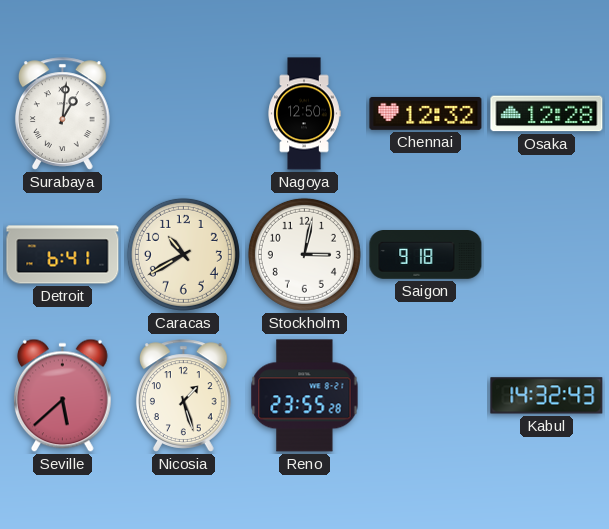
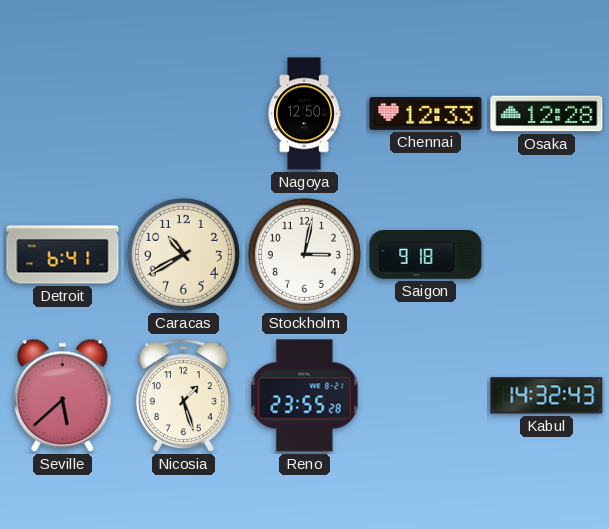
Surabaya: 1:01 -> none (62, 114)
Chennai: 12:32 -> 12:33 (426, 113)
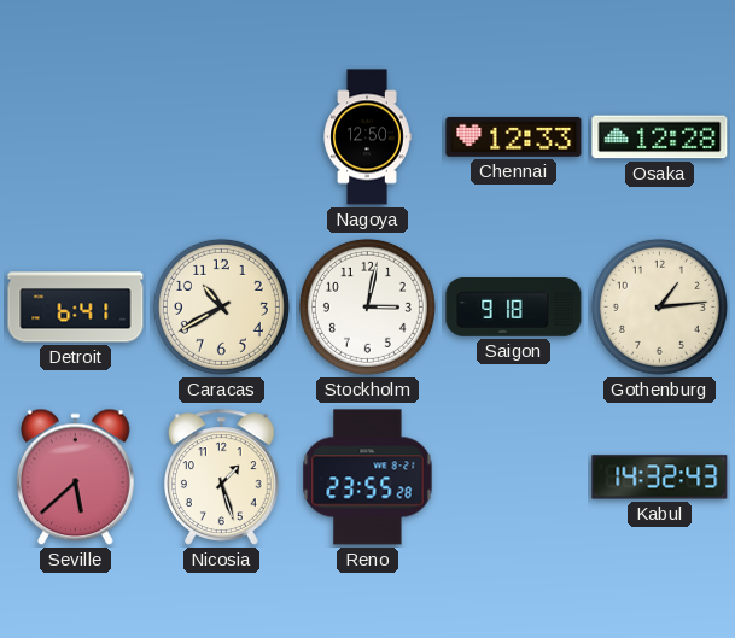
Gothenburg: none -> 1:14 (659, 306)
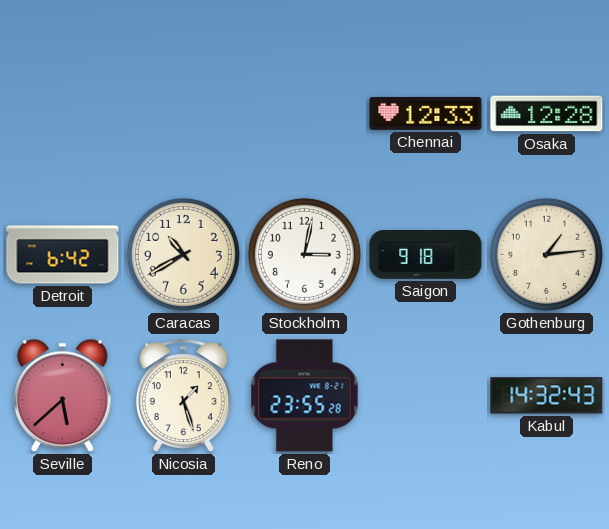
Nagoya: 12:50 -> none (367, 137)
Detroit: 6:41 -> 6:42 (63, 255)
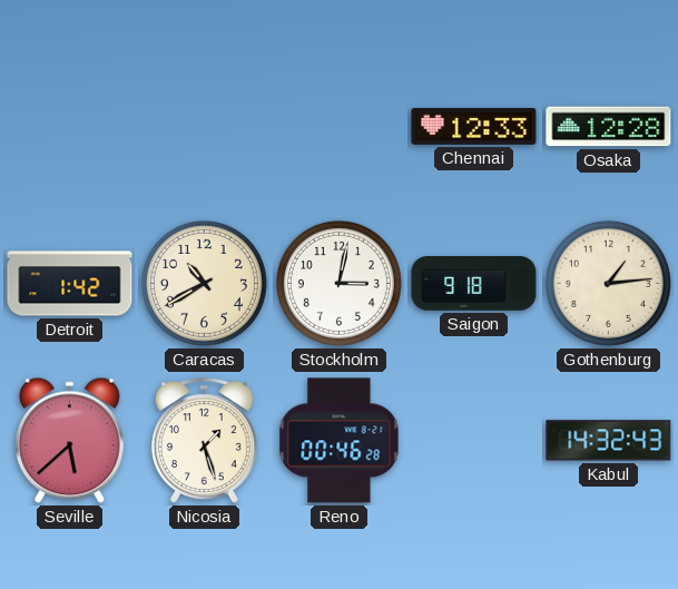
Detroit: 6:42 -> 1:42 (70, 284)
Reno: 23:55 -> 00:46 (340, 441)
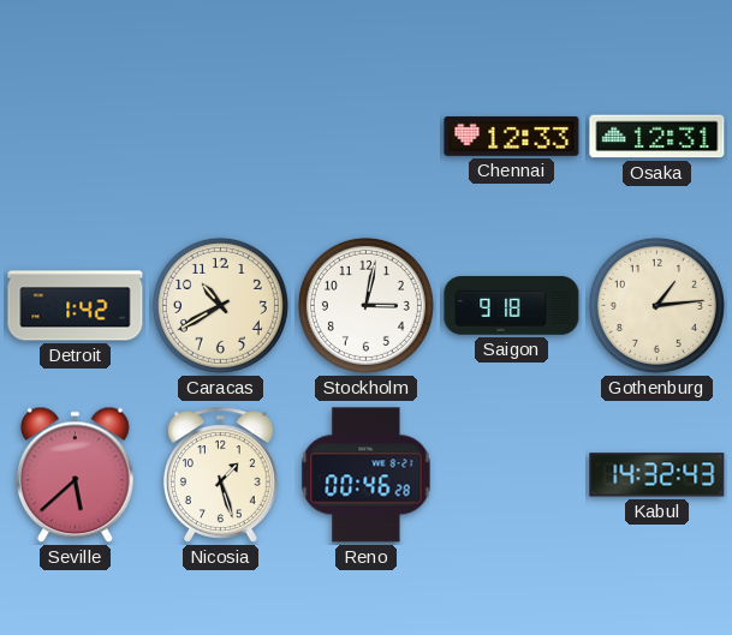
Osaka: 12:28 -> 12:31 (657, 137)
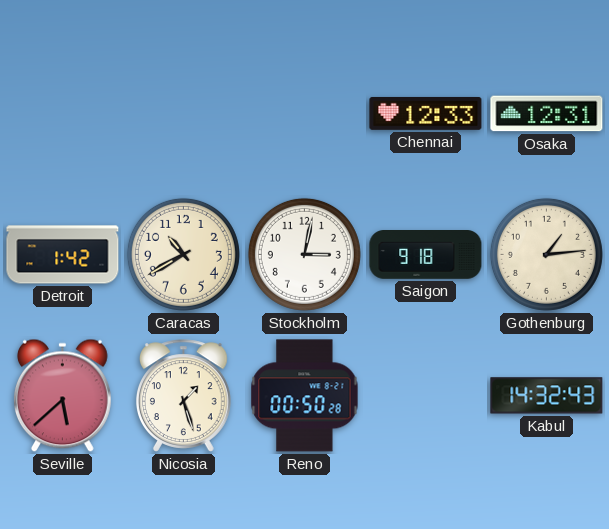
Reno: 00:46 -> 00:50 (305, 396)
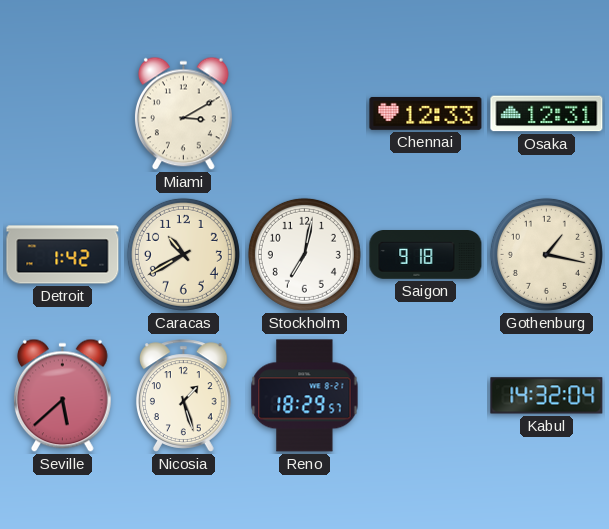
Miami: none -> 3:10 (183, 114)
Stockholm: 3:02 -> 7:02 (304, 254)
Gothenburg: 1:14 -> 1:17 (546, 254)
Reno: 00:50 -> 18:29 (305, 396)
Kabul: 14:32:43 -> 14:32:04 (547, 396)
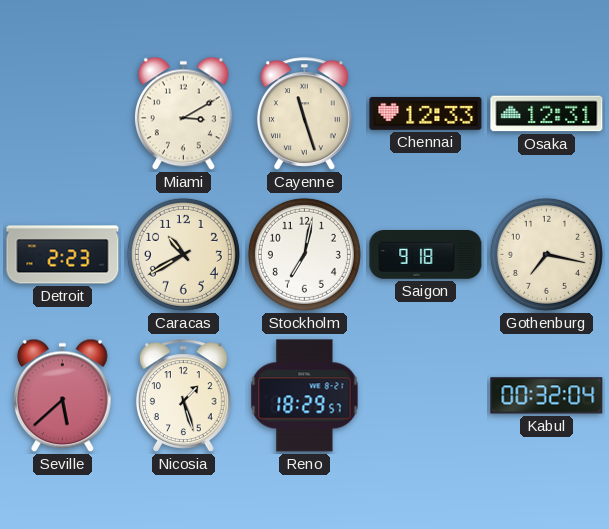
Cayenne: none -> 11:27 (304, 114)
Detroit: 1:42 -> 2:23 (63, 255)
Gothenburg: 1:17 -> 7:17 (546, 254)
Kabul: 14:32 -> 00:32 (547, 396)
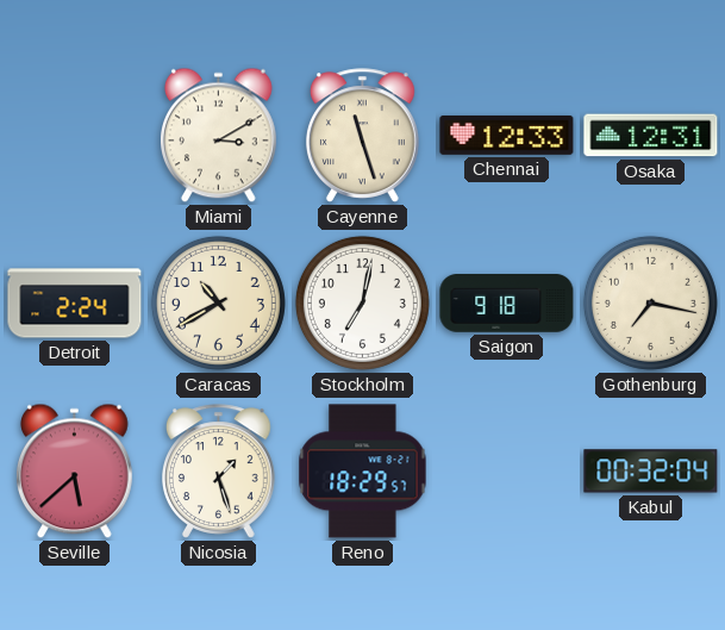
Detroit: 2:23 -> 2:24 (75, 304)
